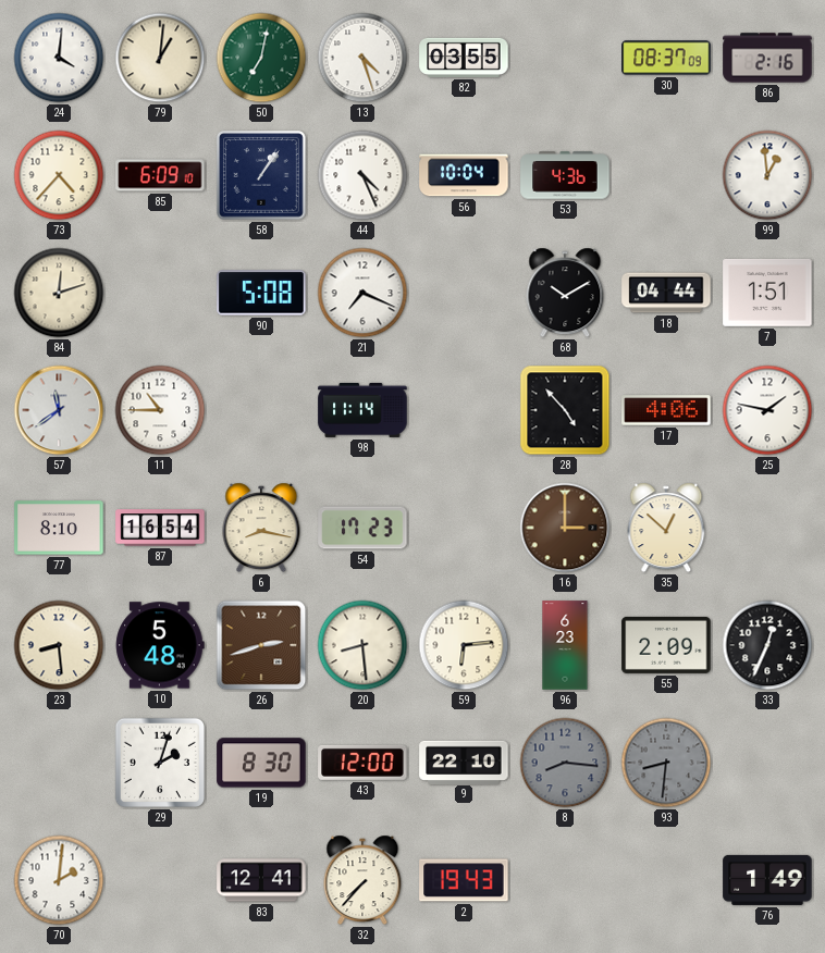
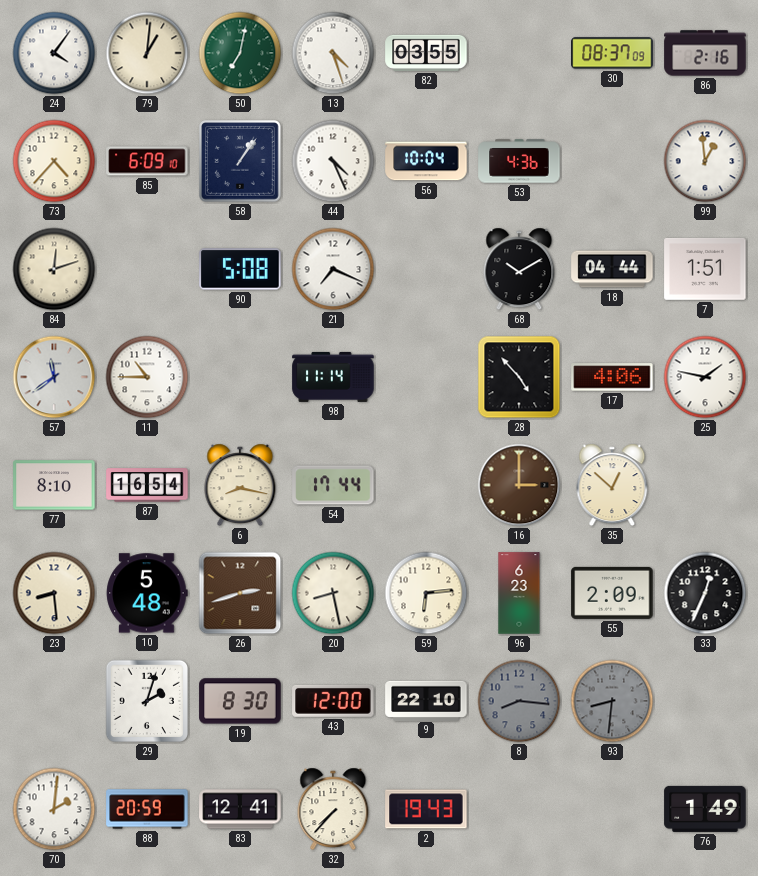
24: 4:01 -> 4:06 (54, 53)
54: 17:23 -> 17:44 (333, 485)
20: 8:29 -> 8:28 (333, 593)
88: none -> 20:59 (147, 809)
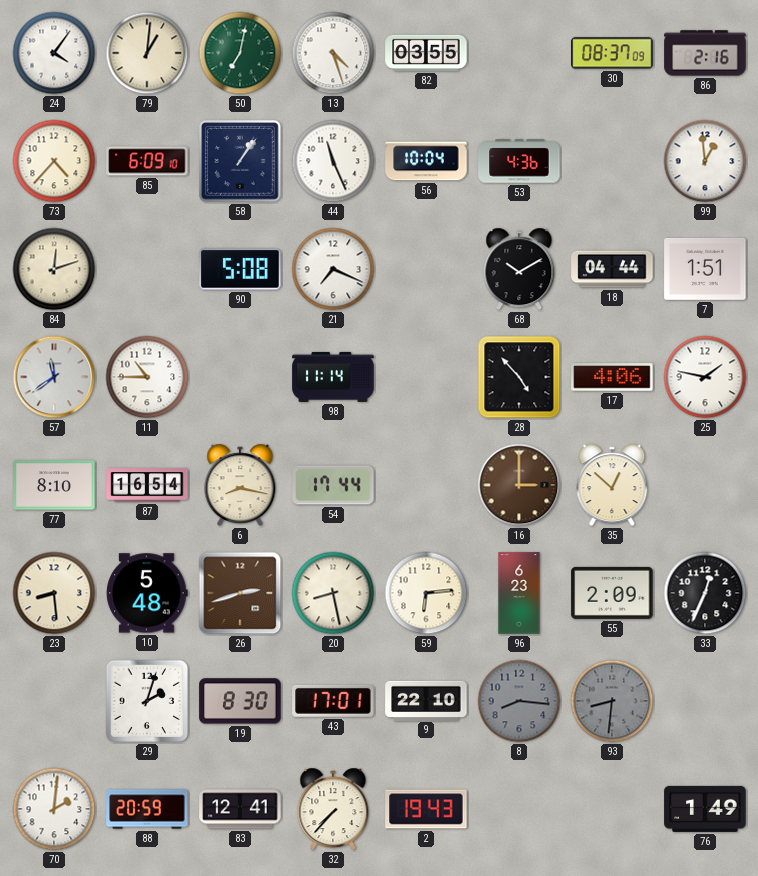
44: 4:26 -> 11:26 (333, 161)
43: 12:00 -> 17:01 (333, 701)
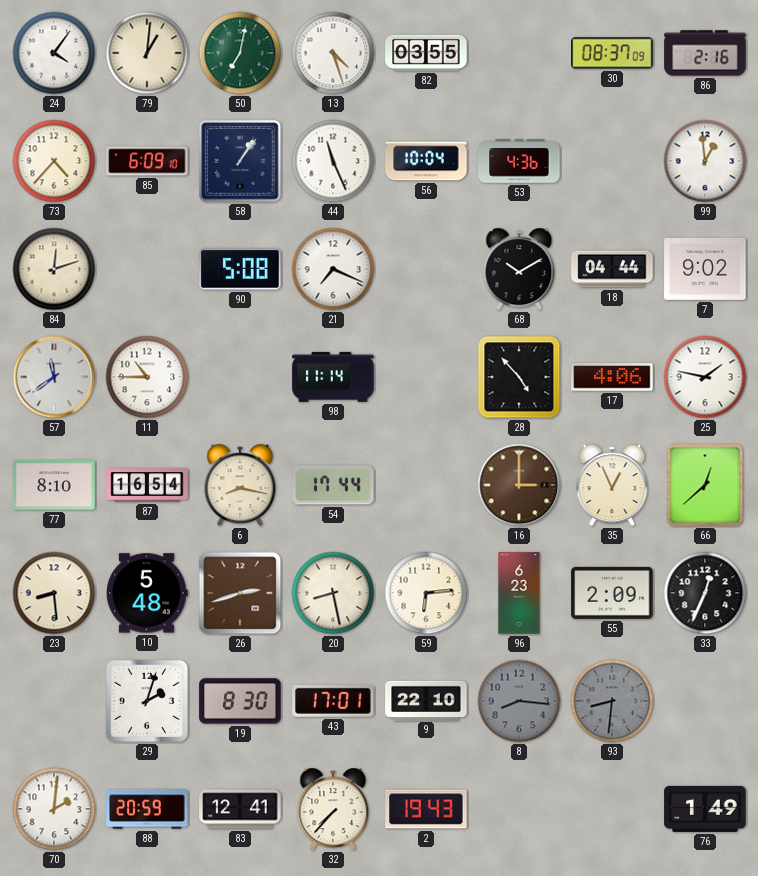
7: 1:51 -> 9:02 (705, 269)
35: 12:52 -> 12:56 (612, 485)
66: none -> 12:38 (705, 485)
